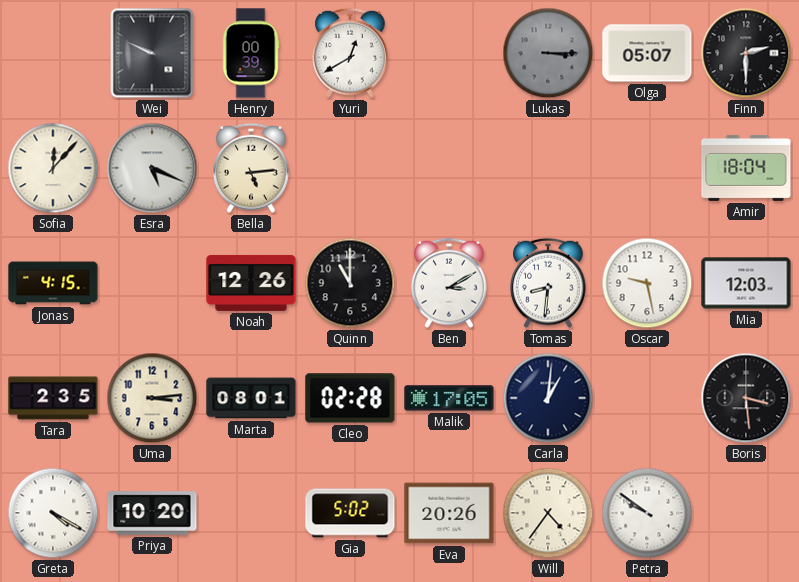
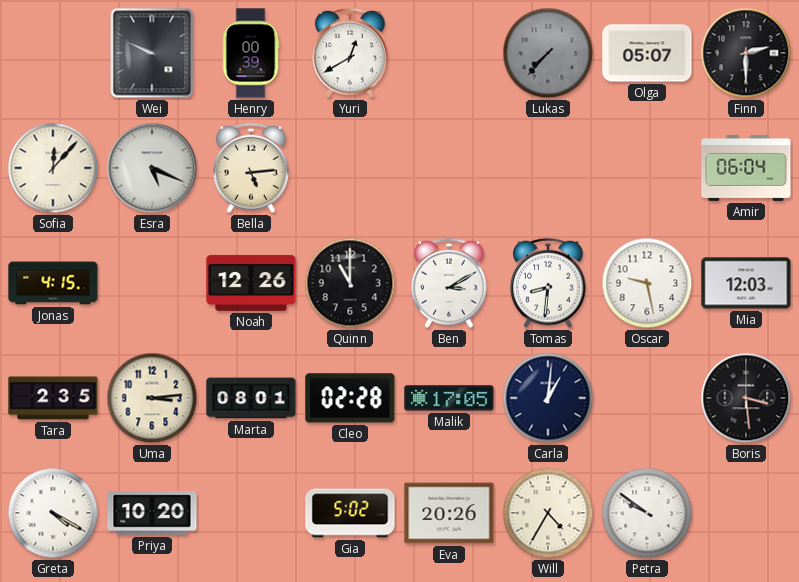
Lukas: 3:15 -> 7:37 (548, 53)
Amir: 18:04 -> 06:04 (746, 168)
Will: 4:36 -> 4:35 (548, 513)
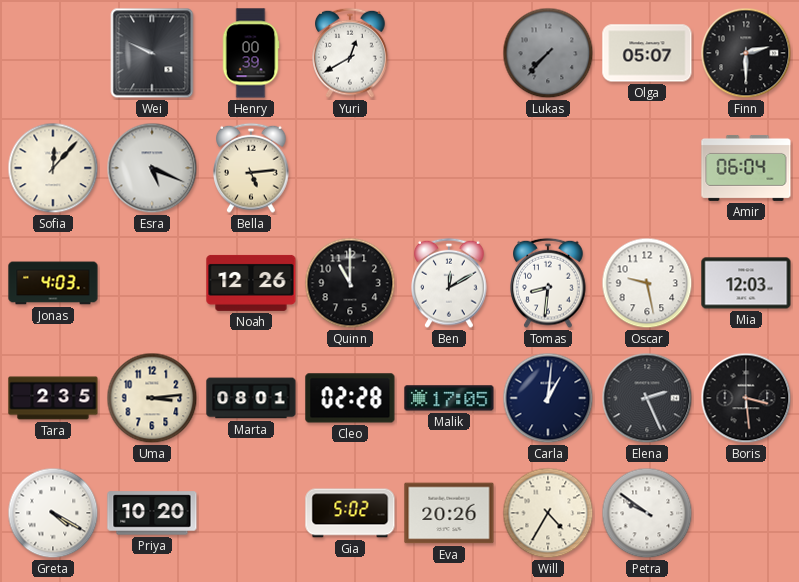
Jonas: 4:15 -> 4:03 (53, 283)
Ben: 3:10 -> 12:10 (449, 283)
Elena: none -> 2:26 (647, 398)
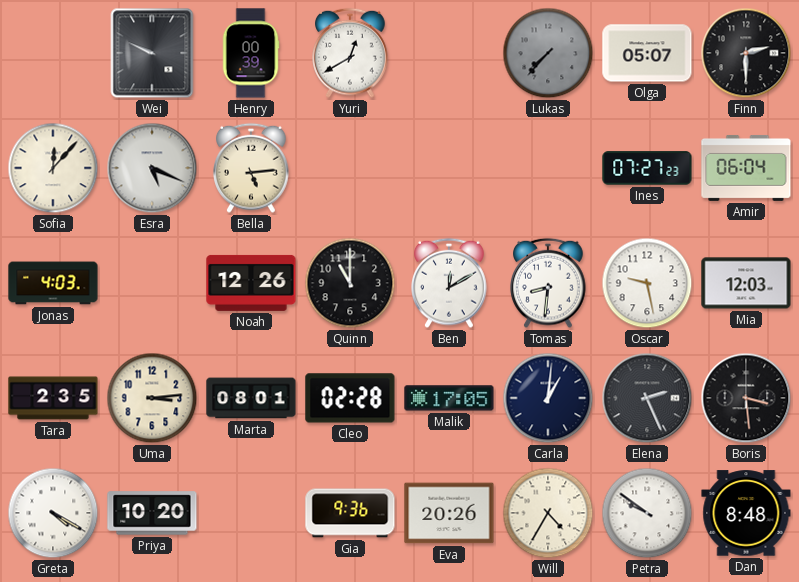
Ines: none -> 07:27 (647, 168)
Gia: 5:02 -> 9:36 (350, 513)
Dan: none -> 8:48 (746, 513)
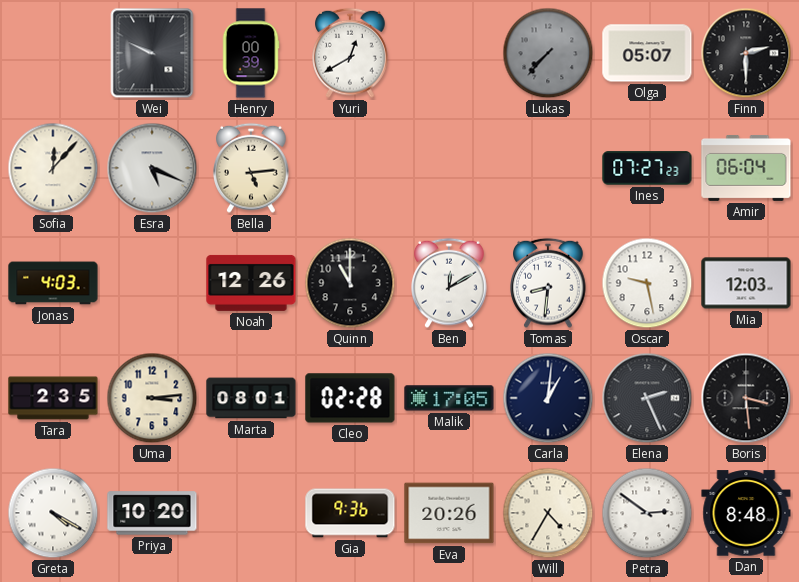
Petra: 9:51 -> 2:51 (647, 513)
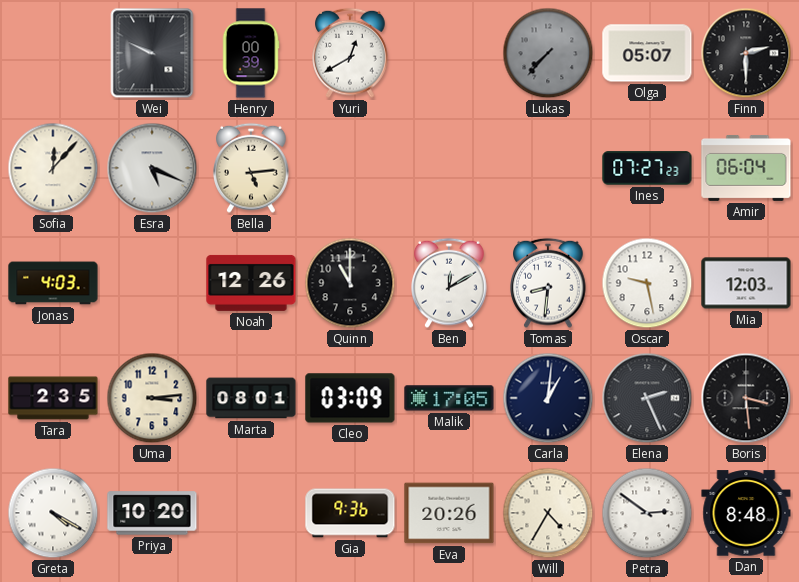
Cleo: 02:28 -> 03:09 (350, 398)
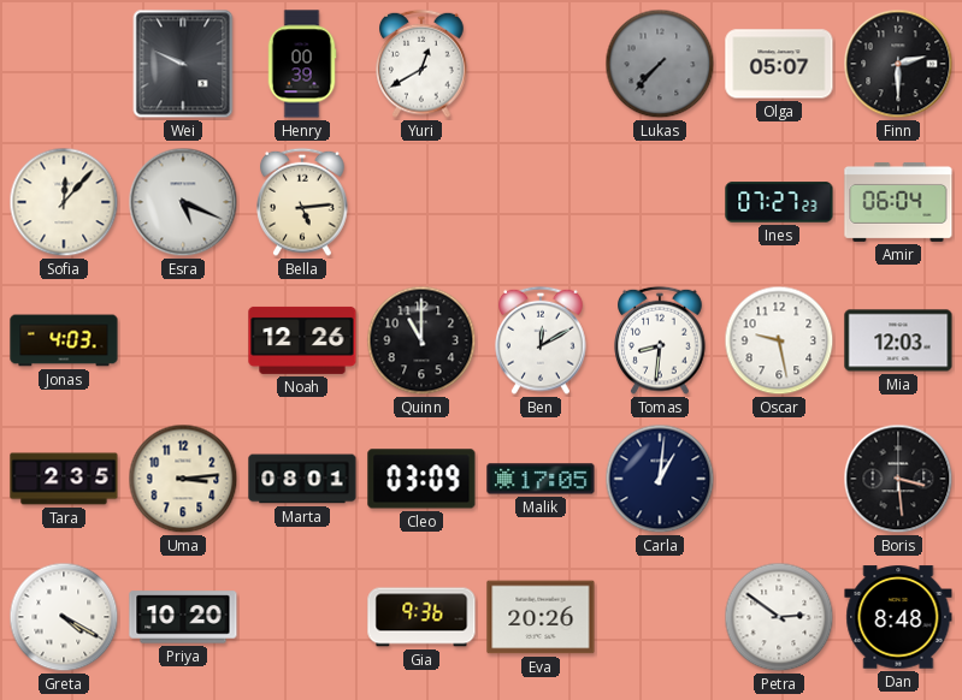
Elena: 2:26 -> none (647, 398)
Will: 4:35 -> none (548, 513)
